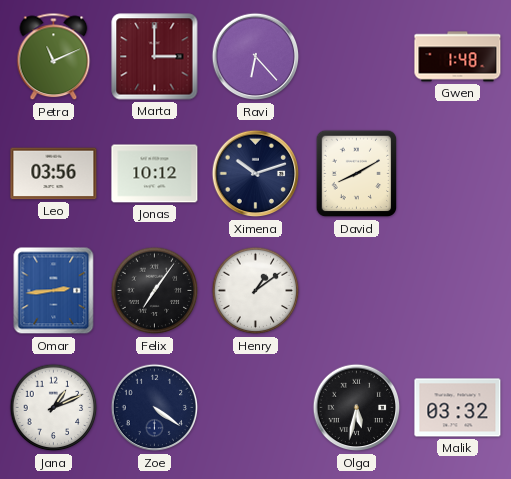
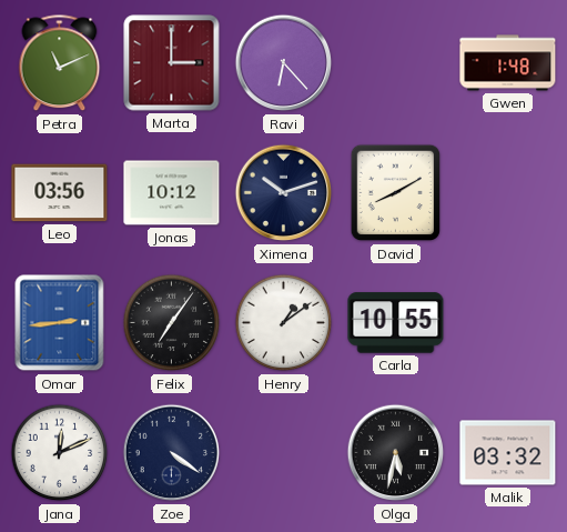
Carla: none -> 10:55 (396, 323)
Jana: 1:11 -> 12:11 (60, 453)
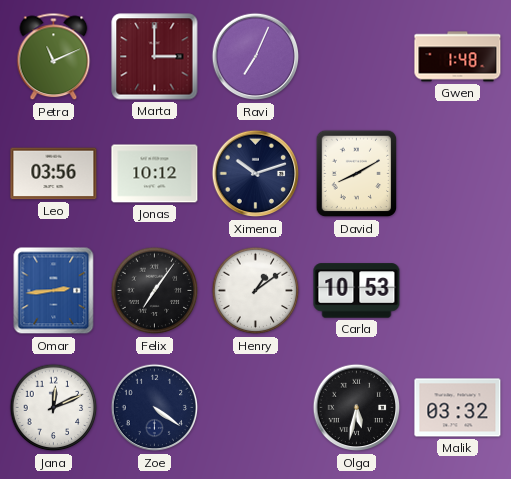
Ravi: 6:23 -> 7:04 (256, 57)
Carla: 10:55 -> 10:53 (357, 291)
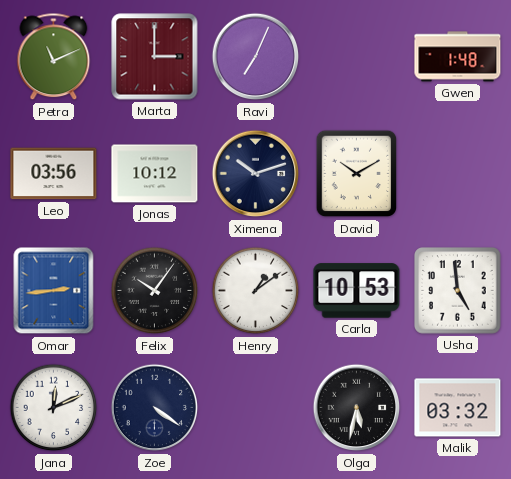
David: 8:10 -> 10:10 (357, 174)
Felix: 7:06 -> 10:06 (155, 291)
Usha: none -> 4:59 (458, 291)
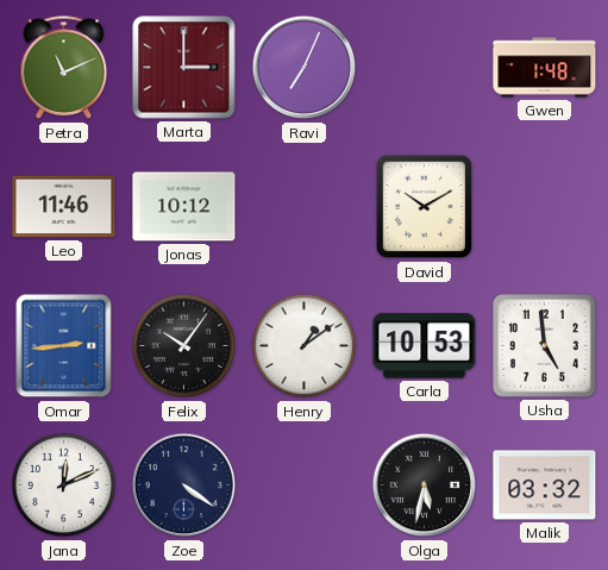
Leo: 03:56 -> 11:46 (64, 207)
Ximena: 10:12 -> none (256, 174)
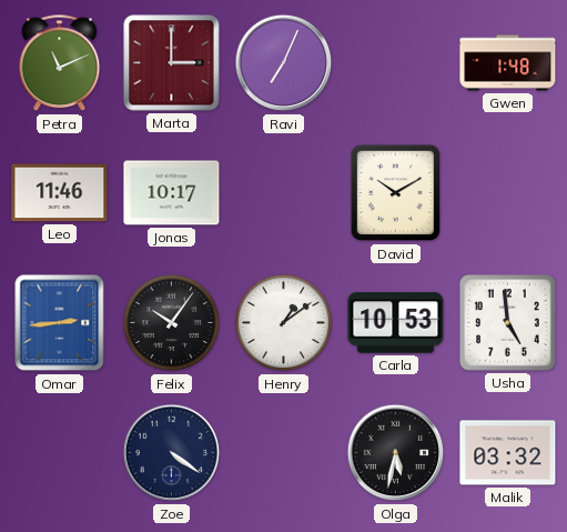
Jonas: 10:12 -> 10:17 (172, 193)
Jana: 12:11 -> none (64, 486)
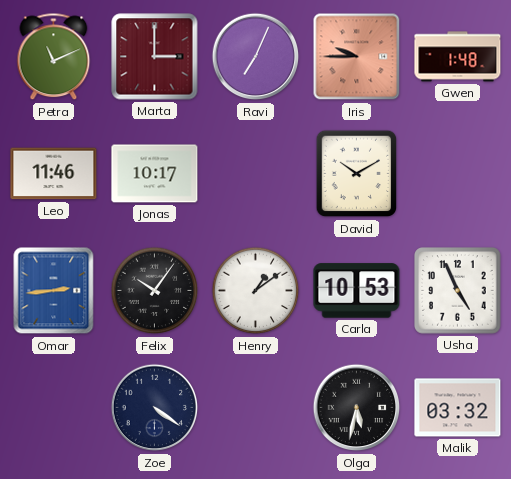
Iris: none -> 9:45 (357, 57)
Usha: 4:59 -> 4:56 (458, 291)
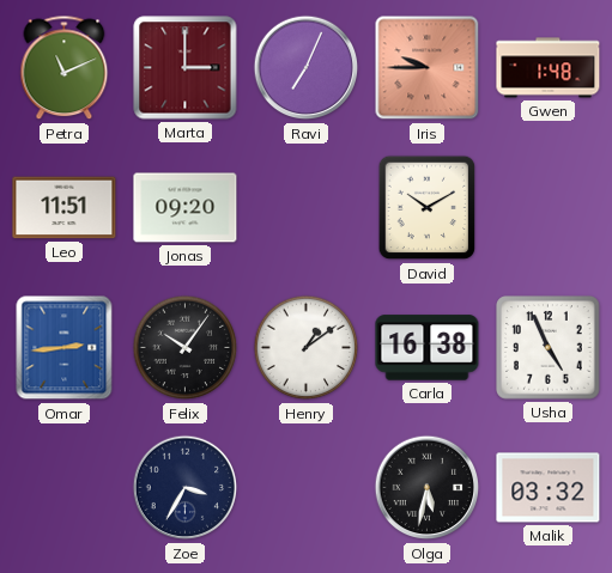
Leo: 11:46 -> 11:51 (65, 208)
Jonas: 10:17 -> 09:20 (186, 208)
Carla: 10:53 -> 16:38 (428, 348)
Zoe: 4:21 -> 3:35 (186, 488)
